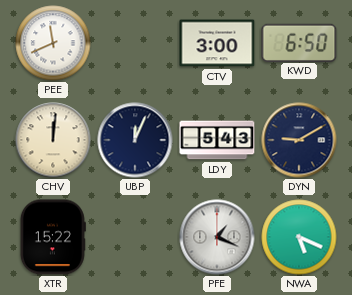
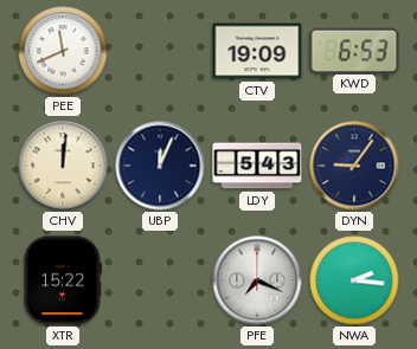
CTV: 3:00 -> 19:09 (257, 51)
KWD: 6:50 -> 6:53 (354, 50)
DYN: 9:10 -> 9:06 (354, 166)
PFE: 1:19 -> 7:19 (257, 280)
NWA: 5:19 -> 2:16 (354, 280)
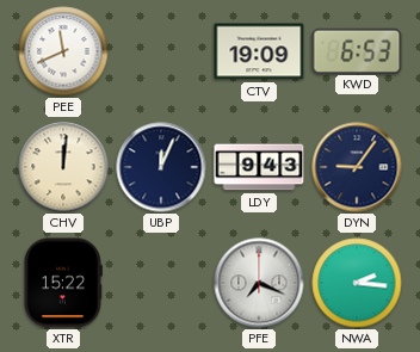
LDY: 5:43 -> 9:43 (259, 167)
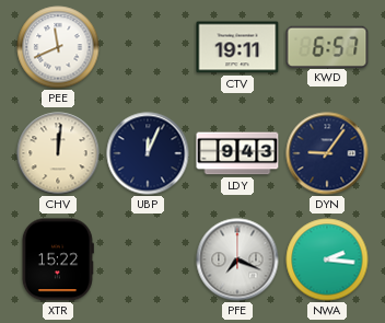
CTV: 19:09 -> 19:11 (237, 47)
KWD: 6:53 -> 6:57 (327, 46)
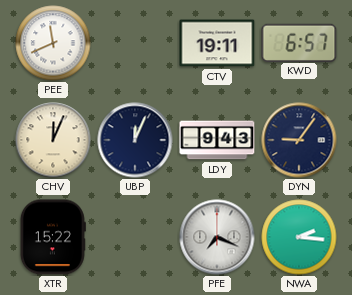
CHV: 12:01 -> 12:04 (53, 140)
